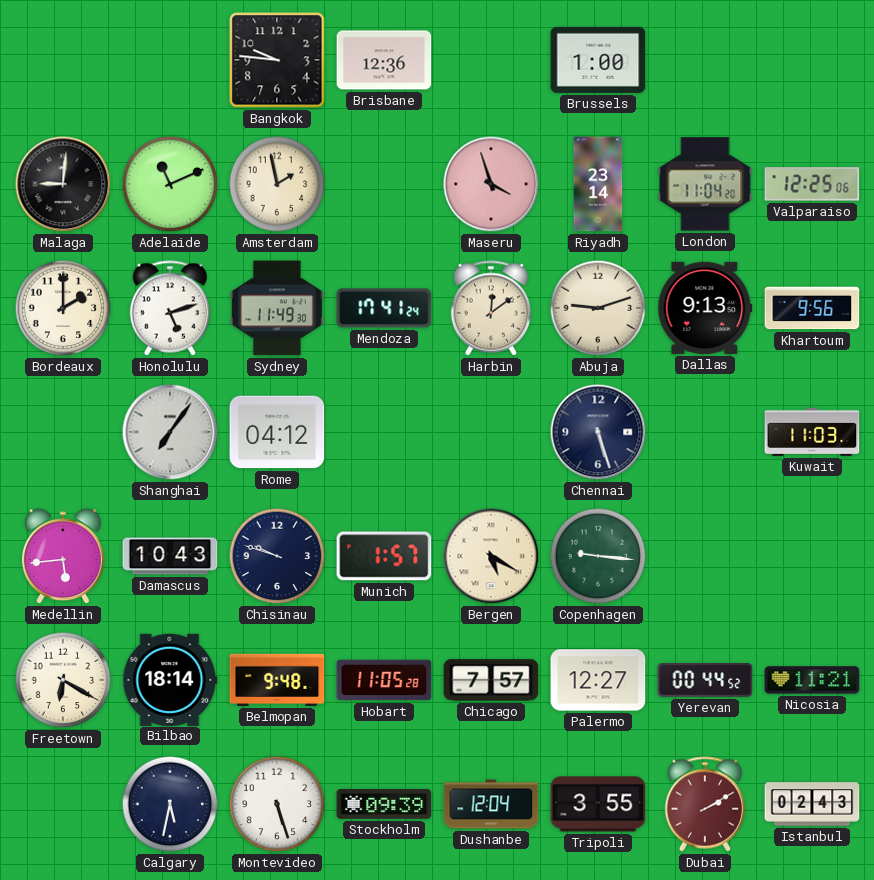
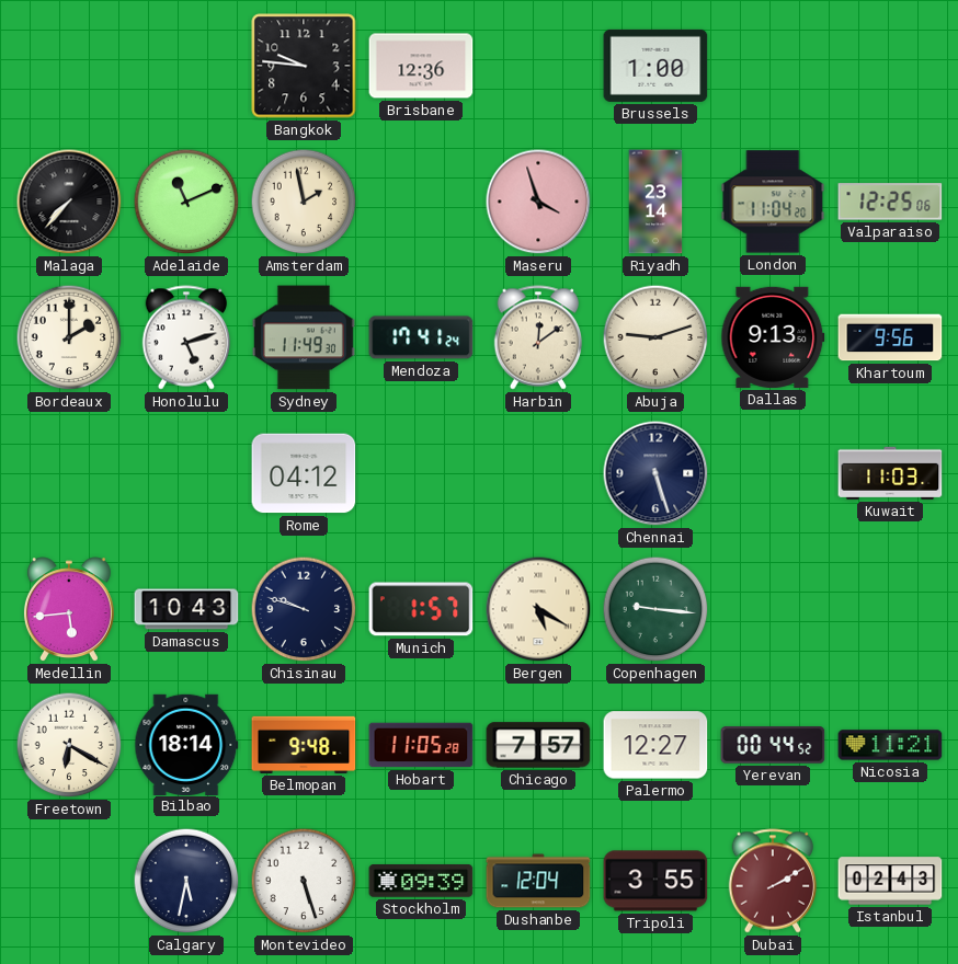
Malaga: 9:01 -> 7:37 (69, 202)
Shanghai: 7:06 -> none (170, 432)
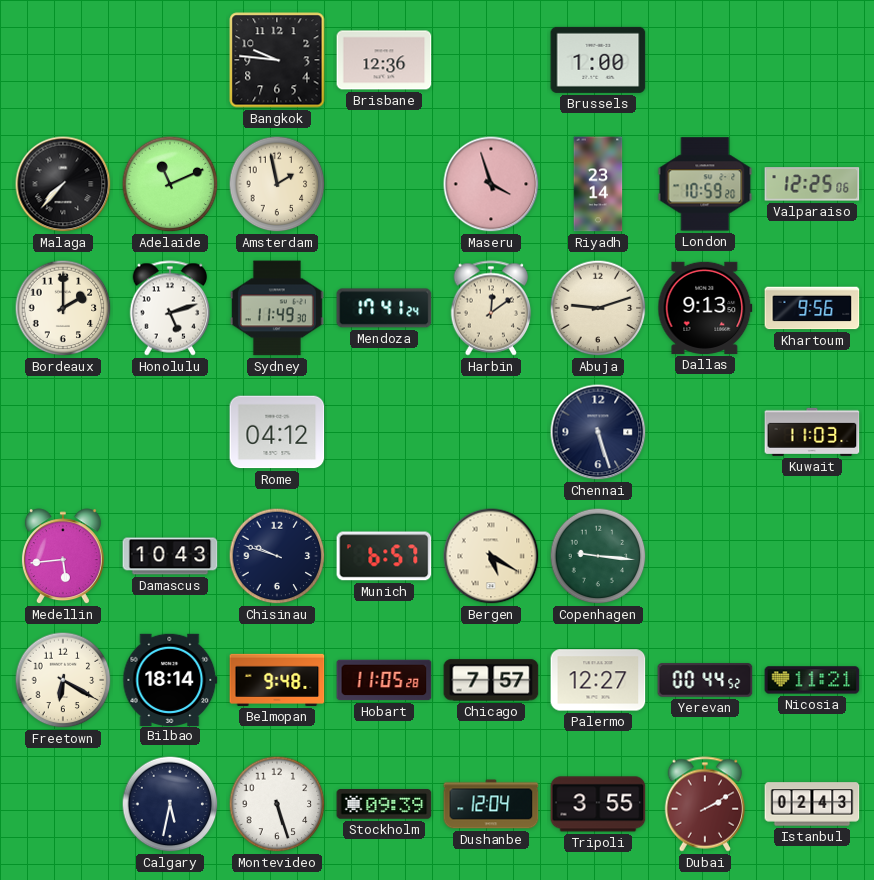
London: 11:04 -> 10:59 (705, 184)
Munich: 1:57 -> 6:57 (384, 556)
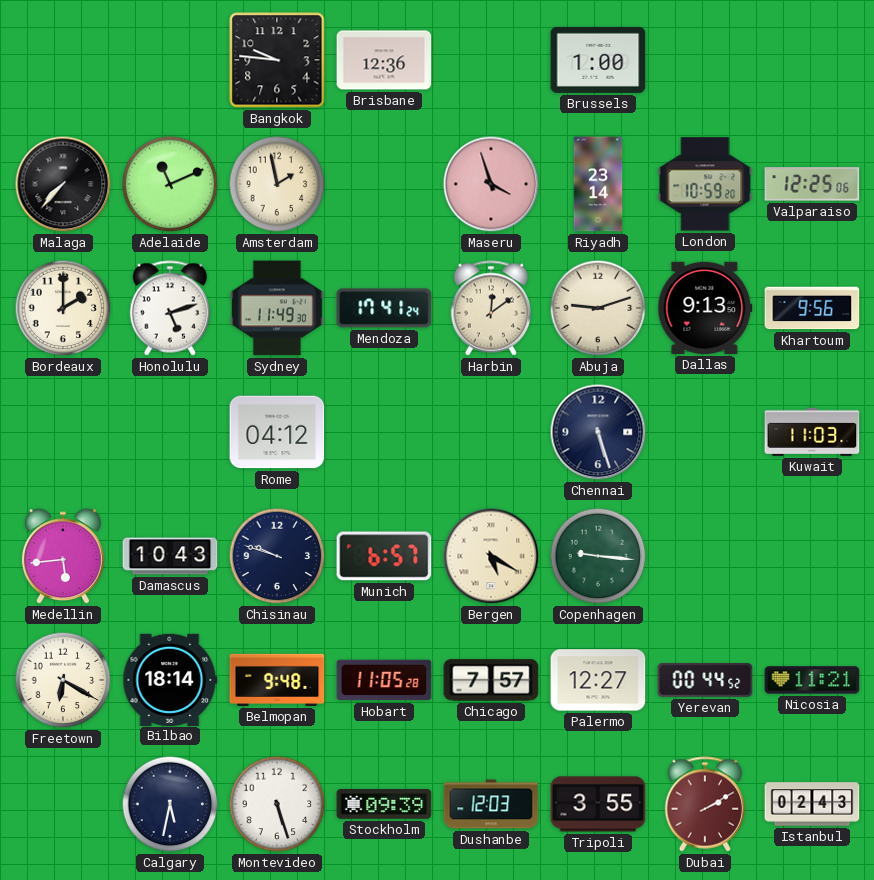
Dushanbe: 12:04 -> 12:03 (491, 804)
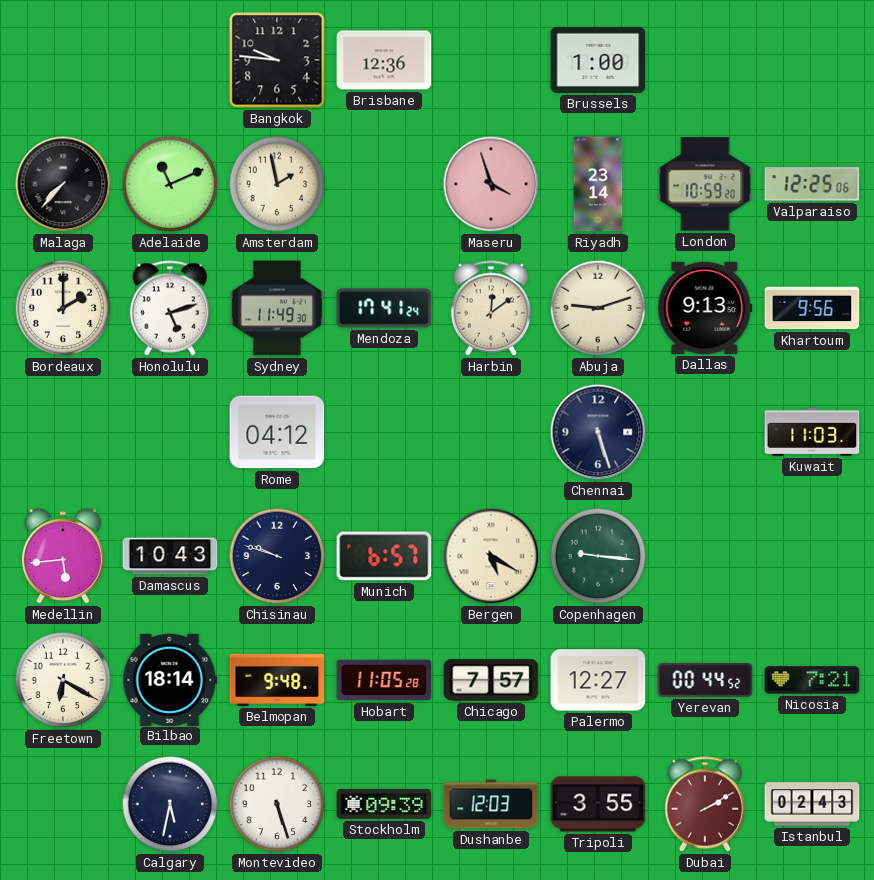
Nicosia: 11:21 -> 7:21 (812, 680)
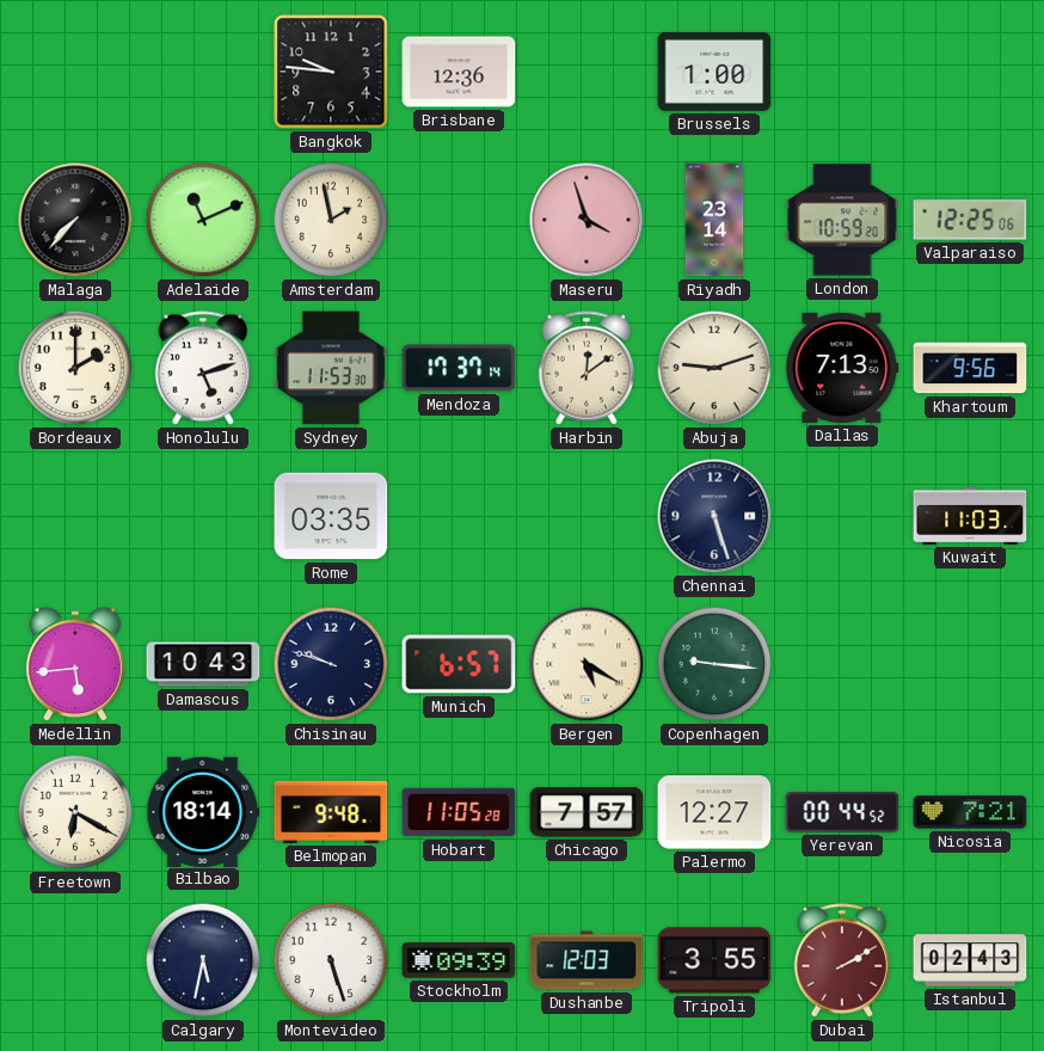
Sydney: 11:49 -> 11:53 (331, 368)
Mendoza: 17:41 -> 17:37 (459, 368)
Dallas: 9:13 -> 7:13 (842, 368)
Rome: 04:12 -> 03:35 (331, 516)
